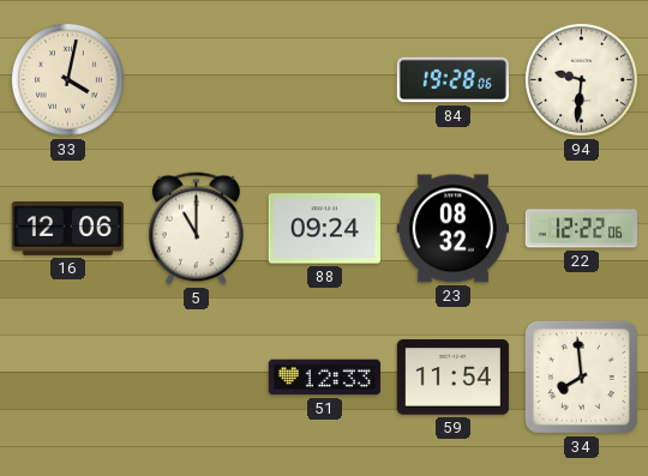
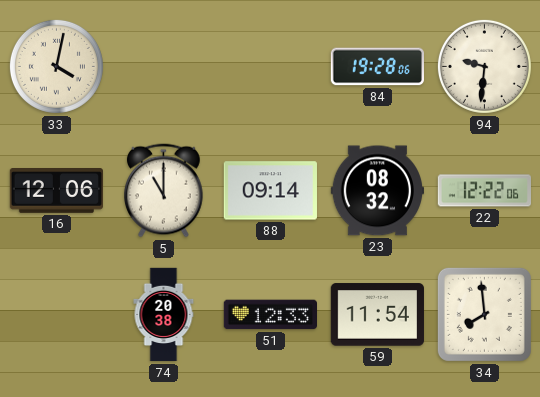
88: 09:24 -> 09:14 (270, 191)
74: none -> 20:38 (164, 315)
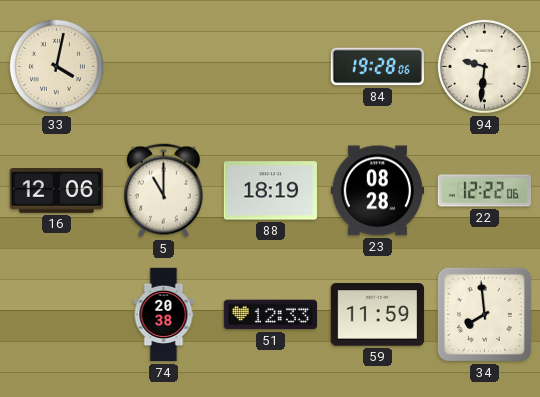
88: 09:14 -> 18:19 (270, 191)
23: 08:32 -> 08:28 (377, 191)
59: 11:54 -> 11:59 (377, 315)
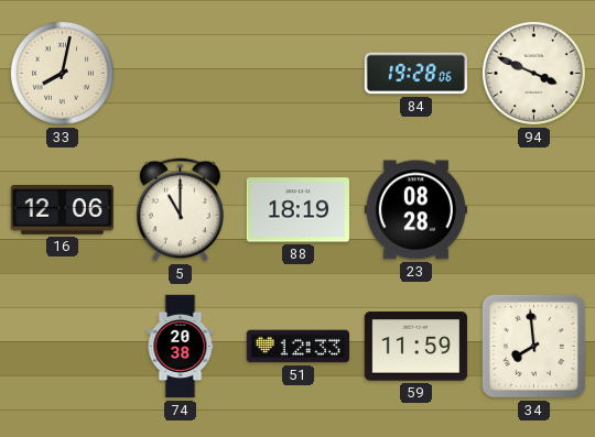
33: 4:02 -> 8:02 (62, 73)
94: 9:31 -> 3:49 (533, 73)
22: 12:22 -> none (484, 191)
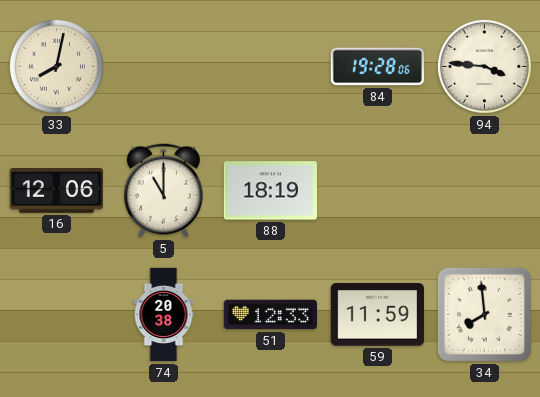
94: 3:49 -> 3:46 (484, 66)
23: 08:28 -> none (415, 210)
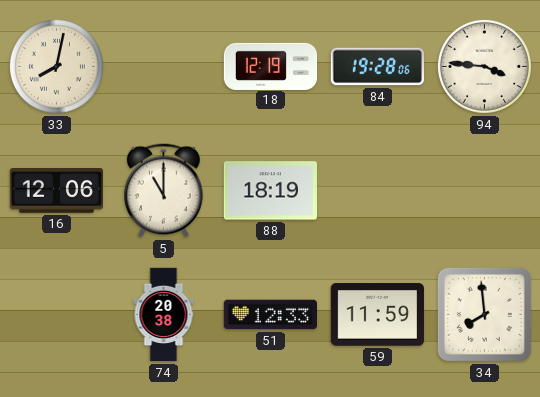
18: none -> 12:19 (271, 66)
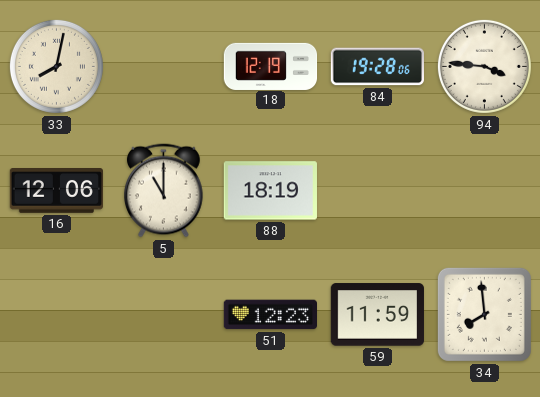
74: 20:38 -> none (164, 315)
51: 12:33 -> 12:23 (270, 315)
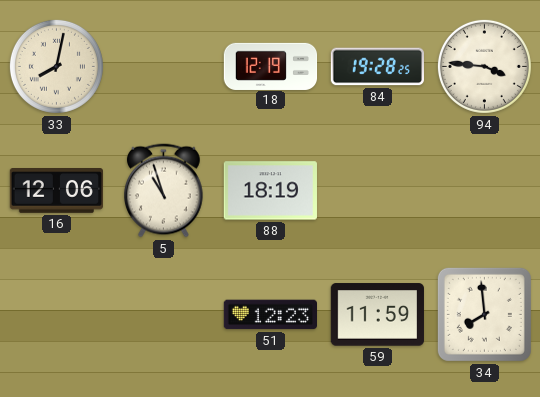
84: 19:28:06 -> 19:28:25 (377, 67)
5: 11:00 -> 10:57 (164, 191)
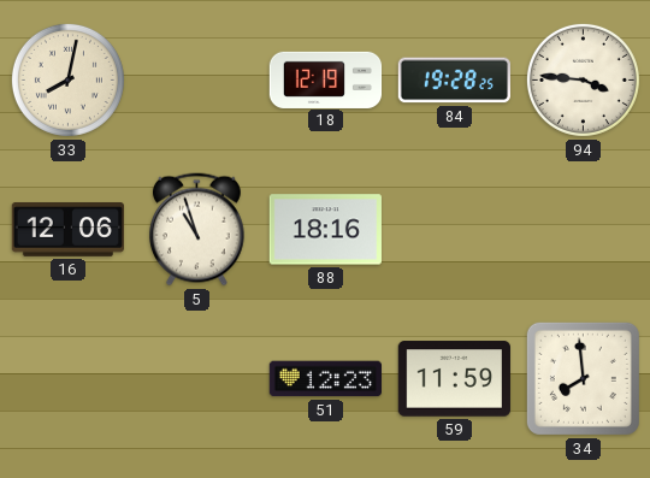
88: 18:19 -> 18:16 (325, 230)
